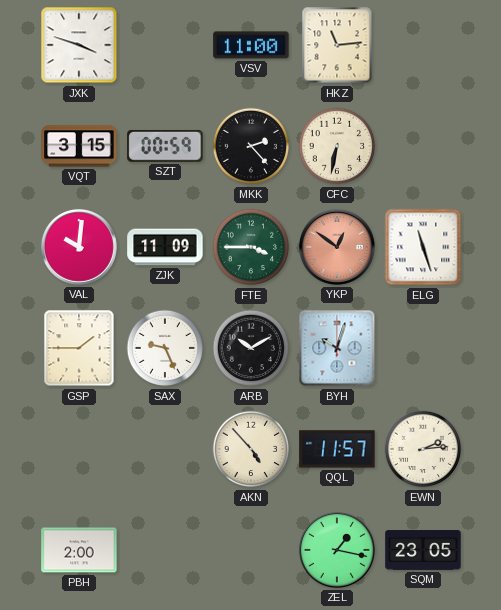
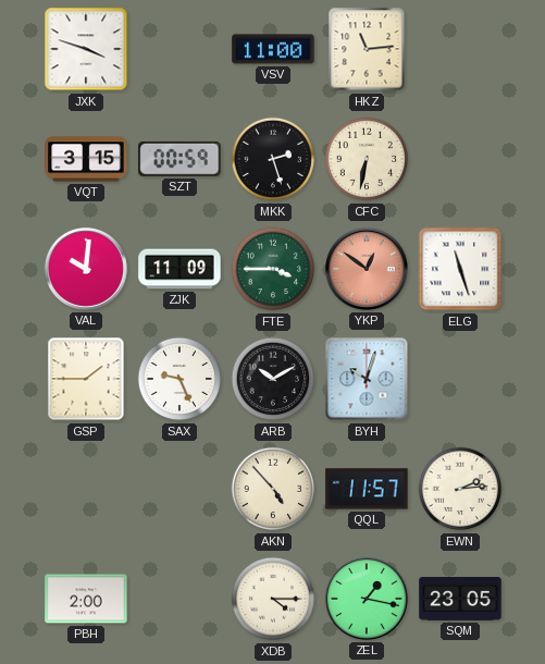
MKK: 2:23 -> 2:27 (273, 159)
XDB: none -> 4:15 (273, 599)
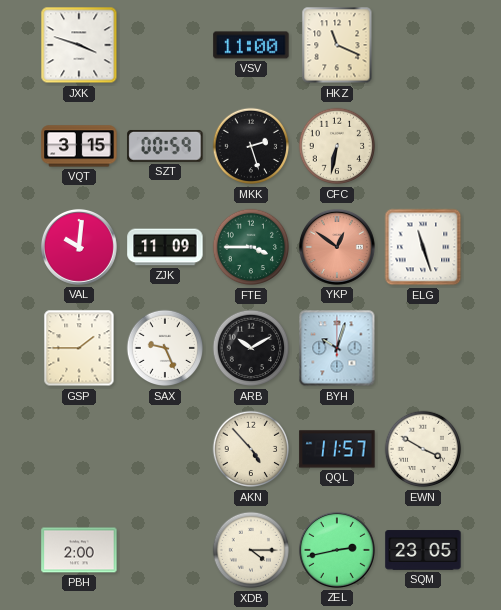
HKZ: 11:14 -> 11:19 (337, 45)
EWN: 2:14 -> 3:50 (423, 449)
ZEL: 1:17 -> 2:43 (337, 550)
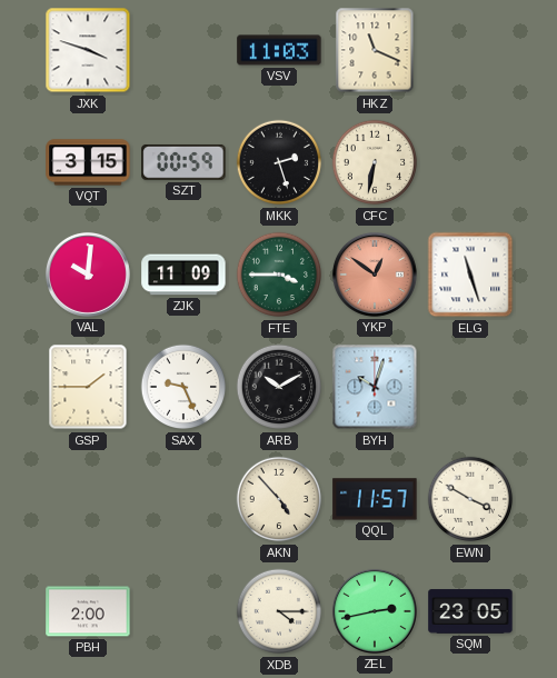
VSV: 11:00 -> 11:03 (279, 50)
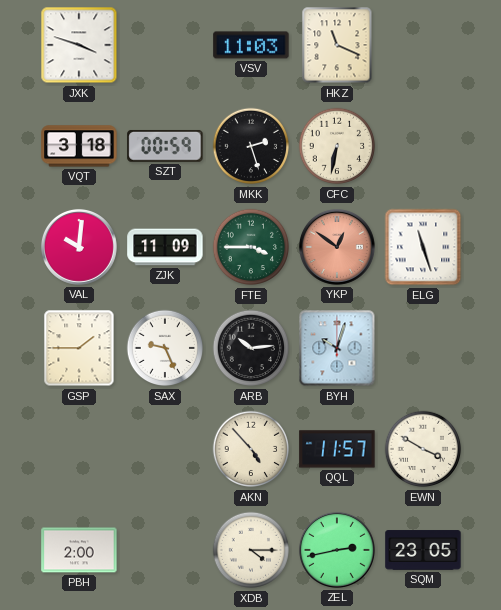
VQT: 3:15 -> 3:18 (79, 146)
ARB: 10:10 -> 10:14 (251, 348)
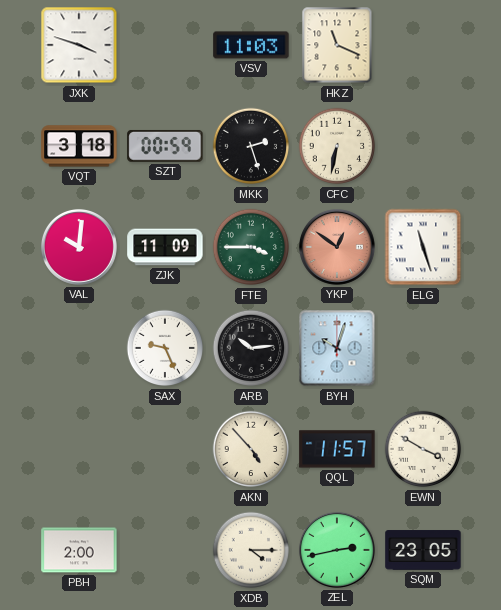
GSP: 1:45 -> none (79, 348)
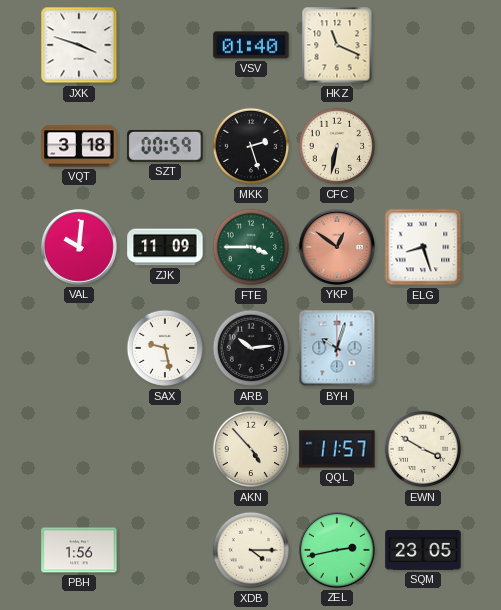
VSV: 11:03 -> 01:40 (251, 45)
ELG: 11:27 -> 8:27 (423, 247)
SAX: 9:26 -> 9:28 (165, 348)
PBH: 2:00 -> 1:56 (79, 550)
